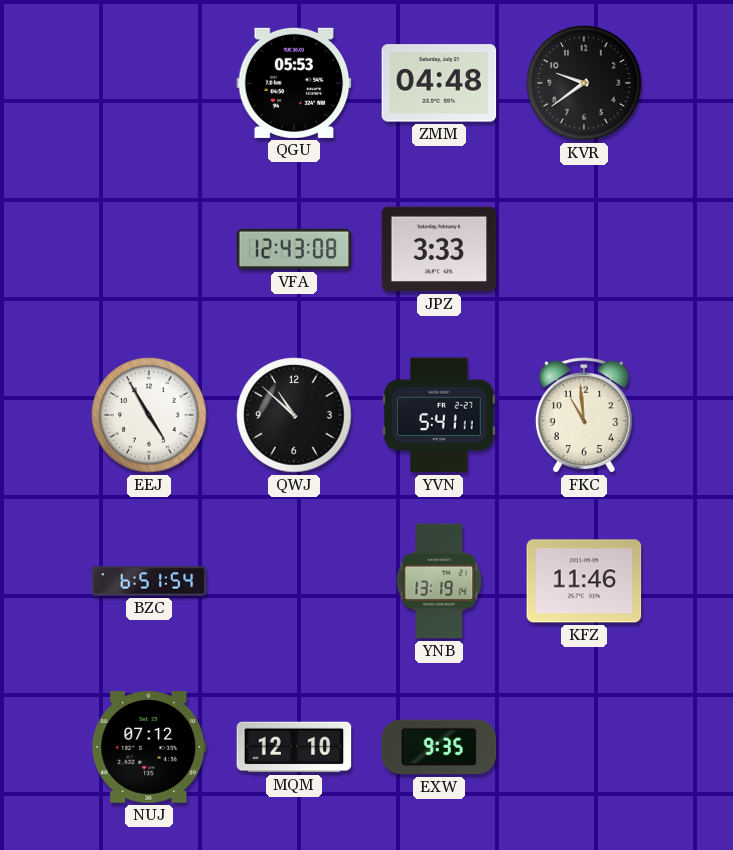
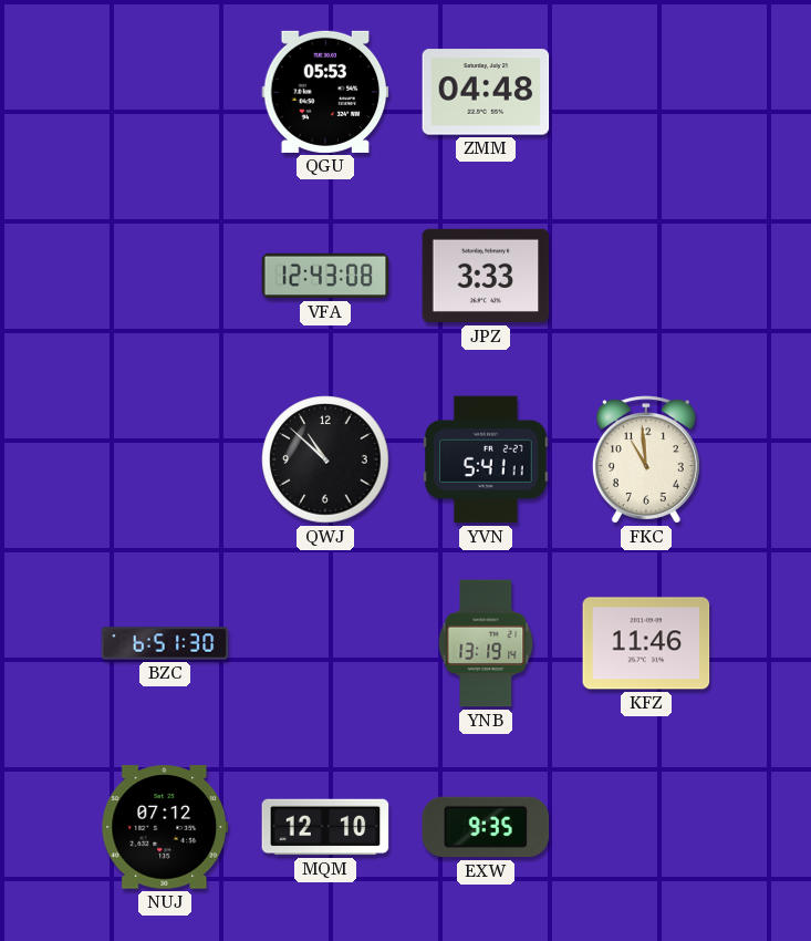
KVR: 9:39 -> none (584, 83)
EEJ: 4:55 -> none (149, 415)
BZC: 6:51:54 -> 6:51:30 (165, 643)
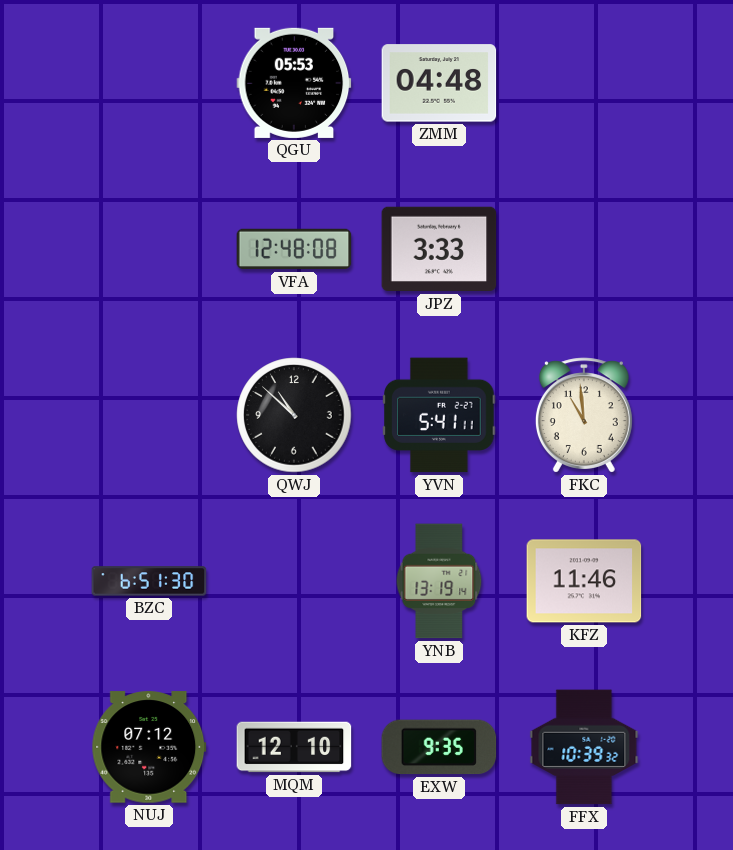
VFA: 12:43 -> 12:48 (294, 249)
FFX: none -> 10:39 (584, 747)
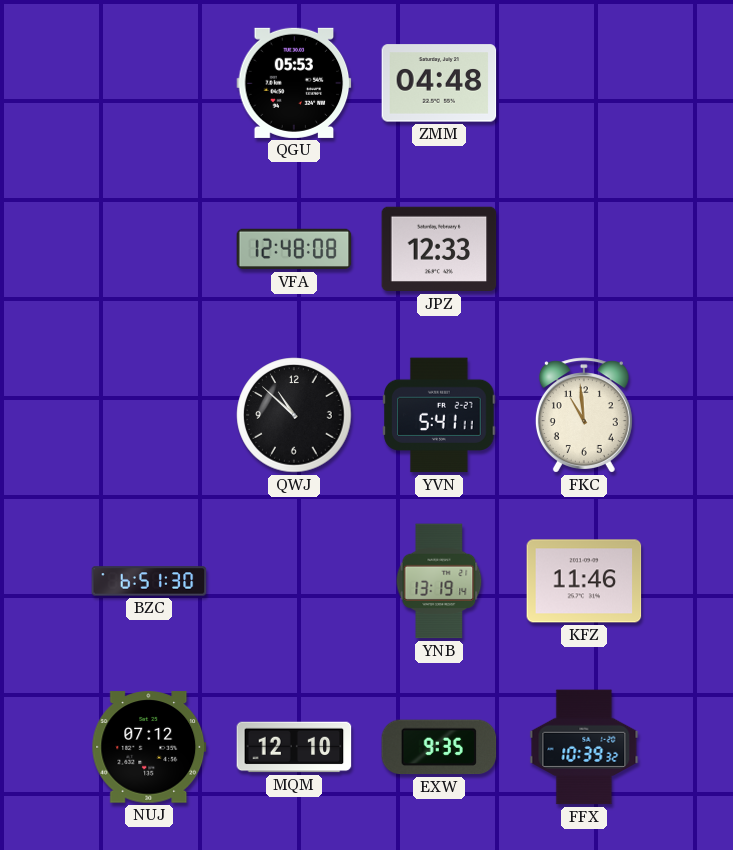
JPZ: 3:33 -> 12:33 (439, 249)
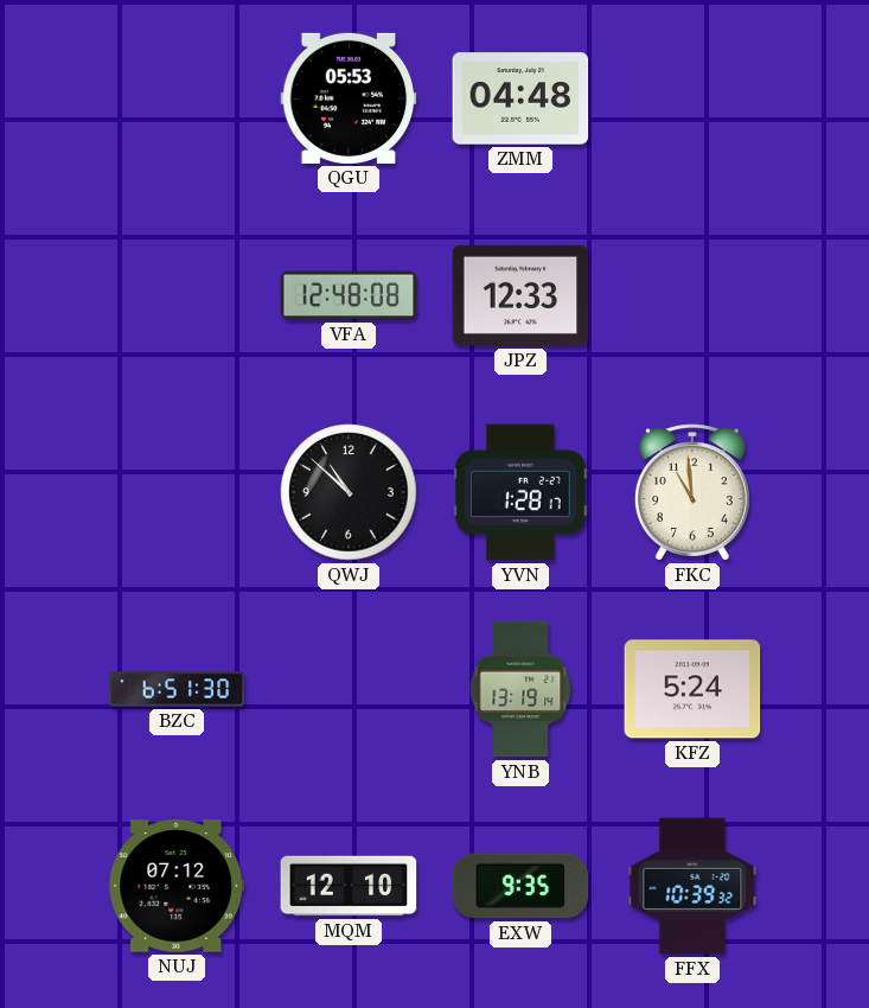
YVN: 5:41 -> 1:28 (520, 492)
KFZ: 11:46 -> 5:24 (692, 689)
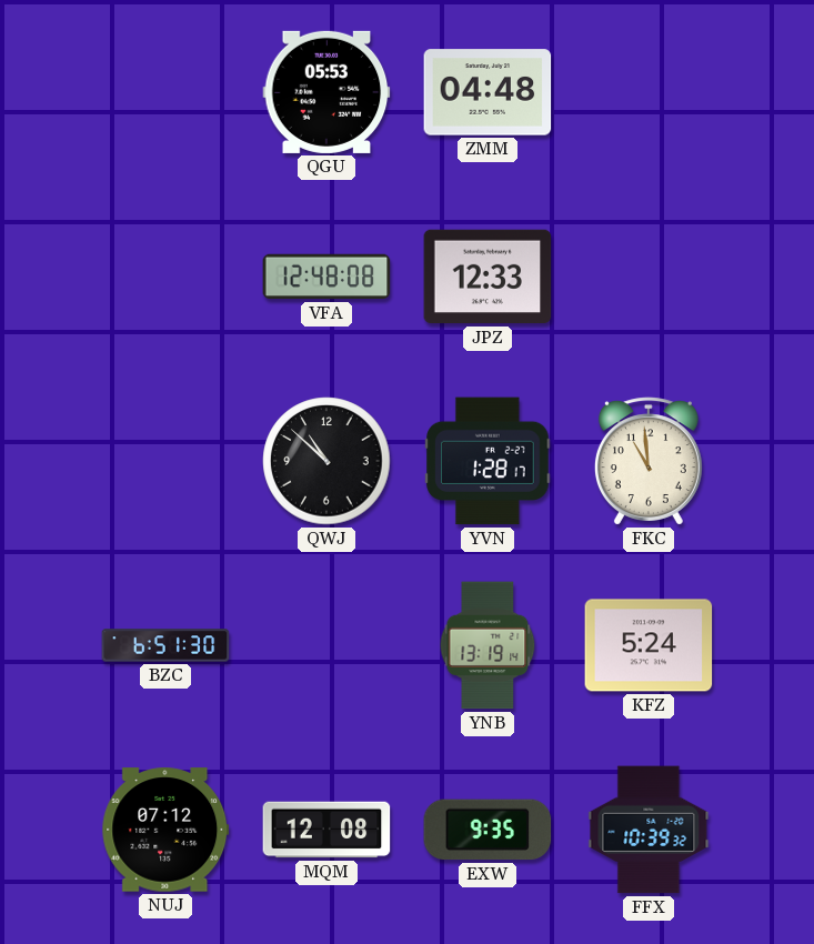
MQM: 12:10 -> 12:08 (326, 830)
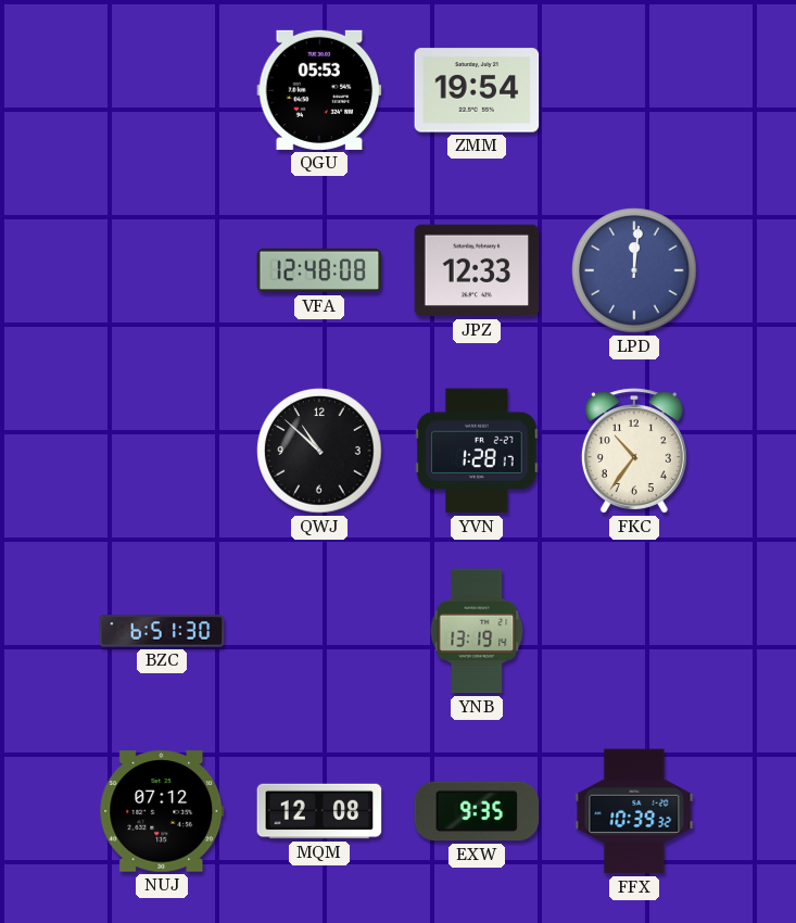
ZMM: 04:48 -> 19:54 (477, 90)
LPD: none -> 12:01 (634, 270)
FKC: 10:59 -> 10:36 (634, 451)
KFZ: 5:24 -> none (649, 645)
